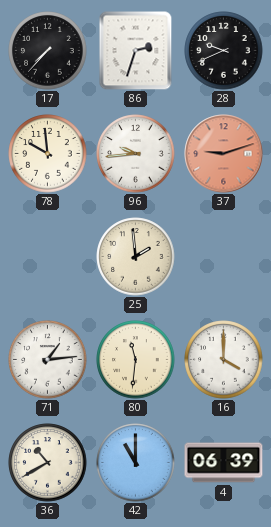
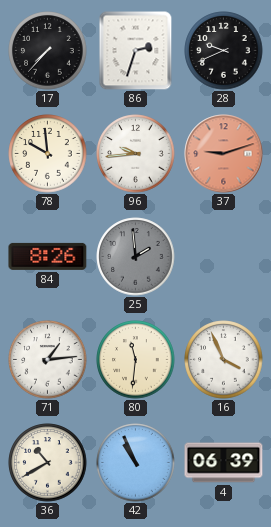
84: none -> 8:26 (48, 256)
25 dial: cream -> grey (136, 257)
16: 4:00 -> 3:56 (224, 360)
42: 11:00 -> 10:56 (136, 463)
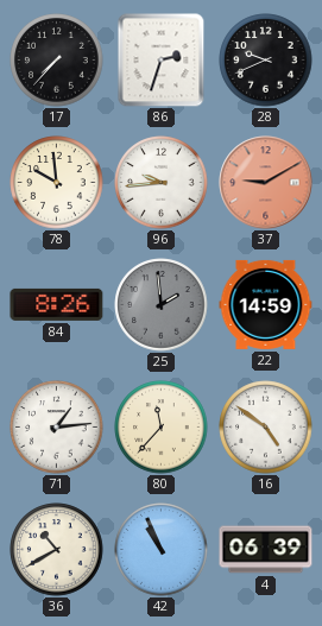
37: 9:12 -> 9:10 (266, 183)
22: none -> 14:59 (266, 304)
80: 11:31 -> 11:37 (162, 428)
16: 3:56 -> 4:51 (266, 428)
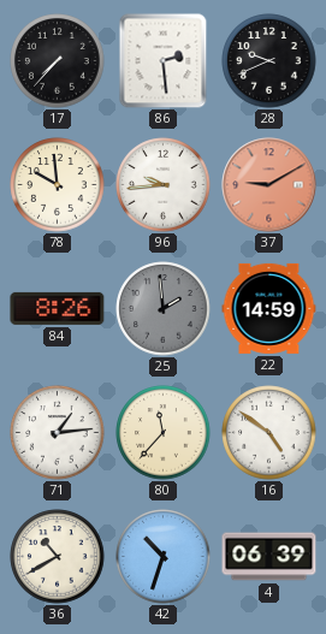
86: 2:33 -> 2:29 (164, 61)
42: 10:56 -> 10:33 (164, 557)
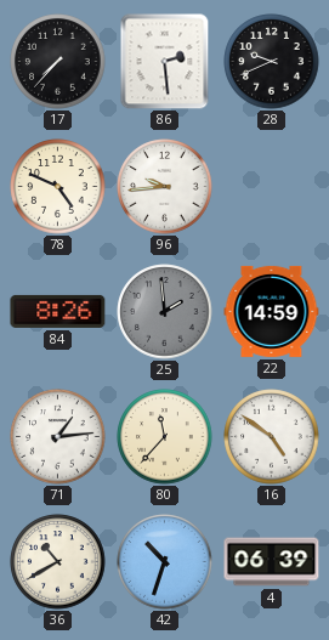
78: 9:59 -> 4:49 (58, 187)
37: 9:10 -> none (269, 185)
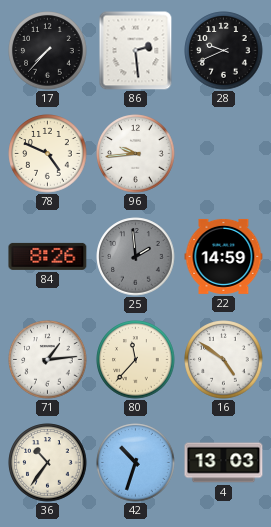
36: 10:40 -> 10:36 (48, 463)
4: 06:39 -> 13:03 (224, 463)
